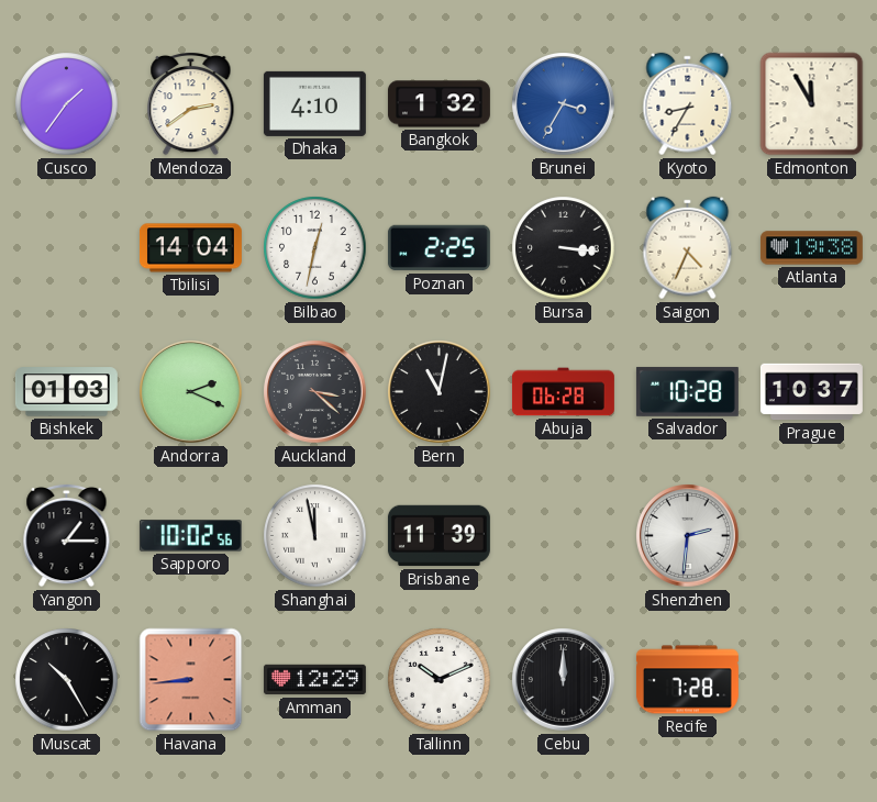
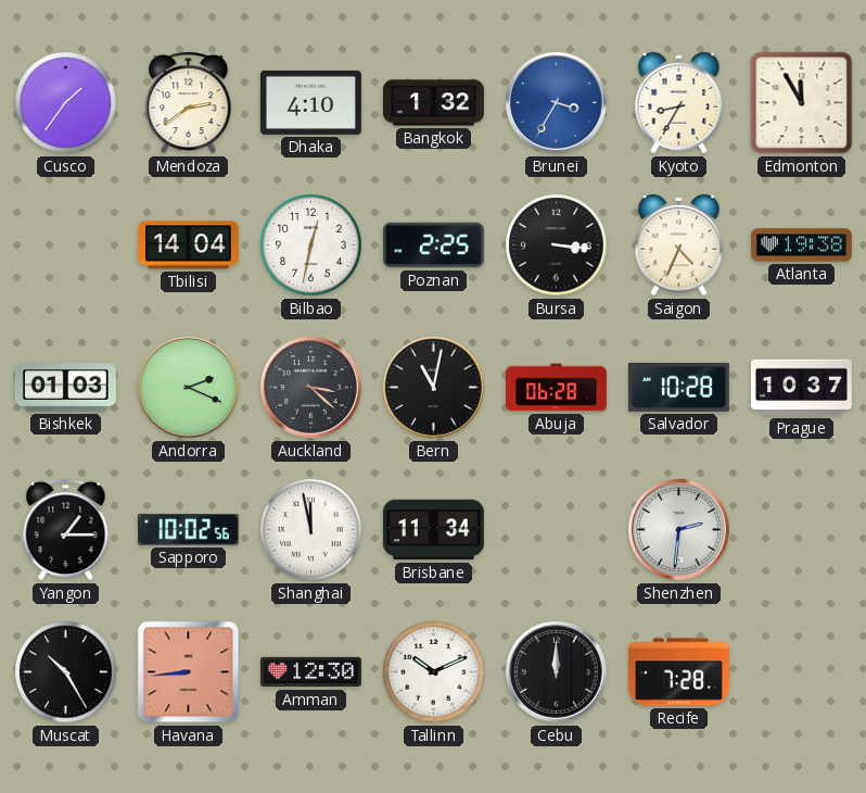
Brisbane: 11:39 -> 11:34 (433, 530)
Amman: 12:29 -> 12:30 (310, 672)
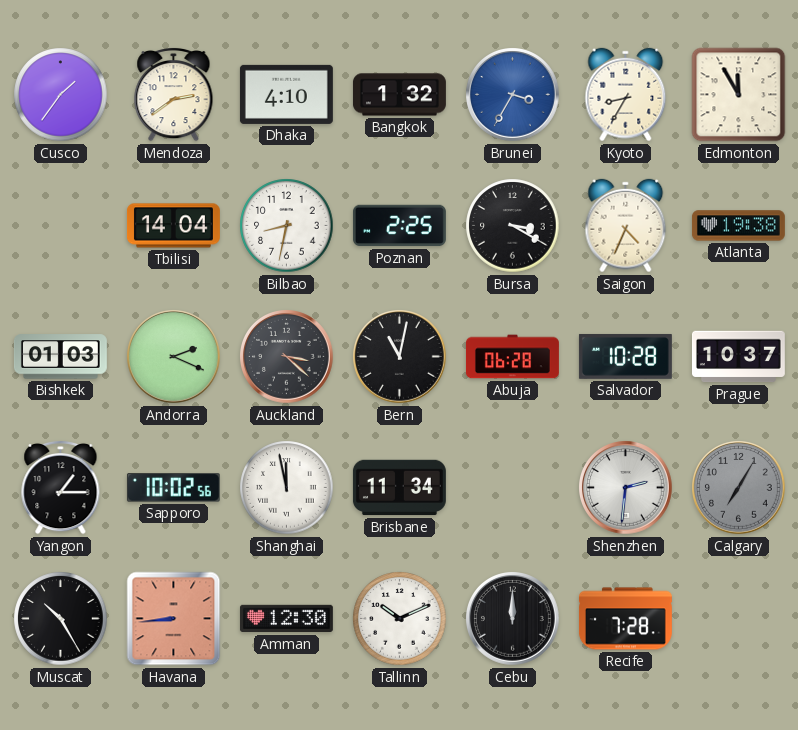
Bilbao: 12:32 -> 8:32 (287, 226)
Bursa: 3:16 -> 3:20 (513, 226)
Calgary: none -> 7:05 (739, 488)
